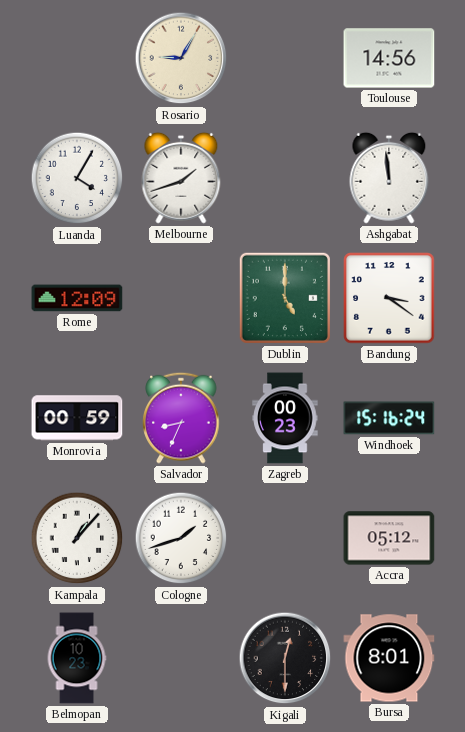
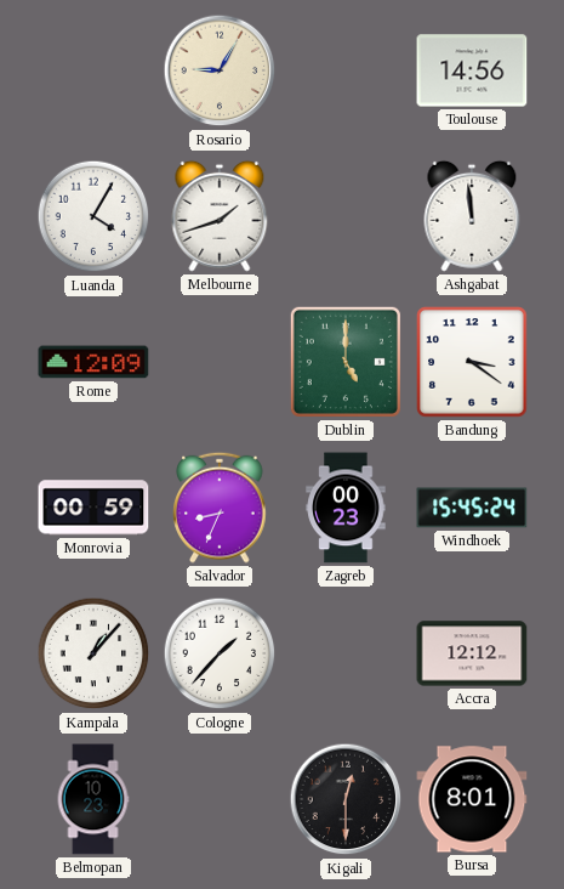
Windhoek: 15:16 -> 15:45 (472, 508)
Cologne: 1:42 -> 1:37 (220, 653)
Accra: 05:12 -> 12:12 (472, 653)
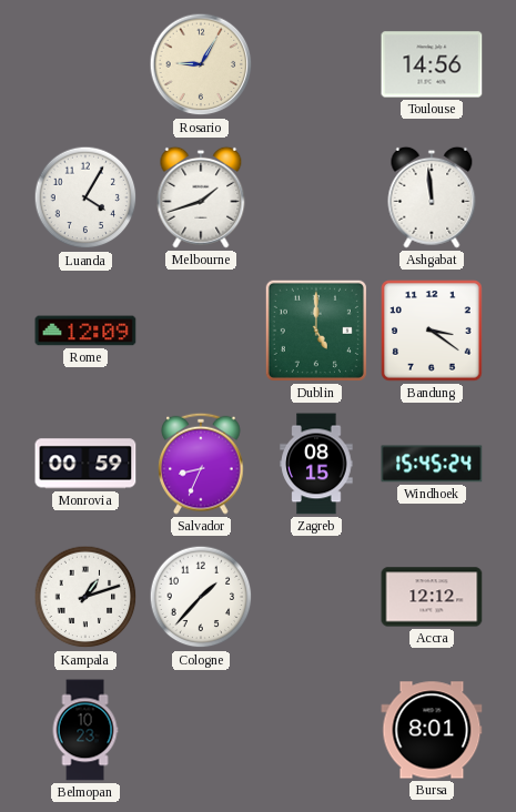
Zagreb: 00:23 -> 08:15 (316, 464)
Kampala: 1:07 -> 1:12 (85, 597)
Kigali: 12:30 -> none (346, 799)
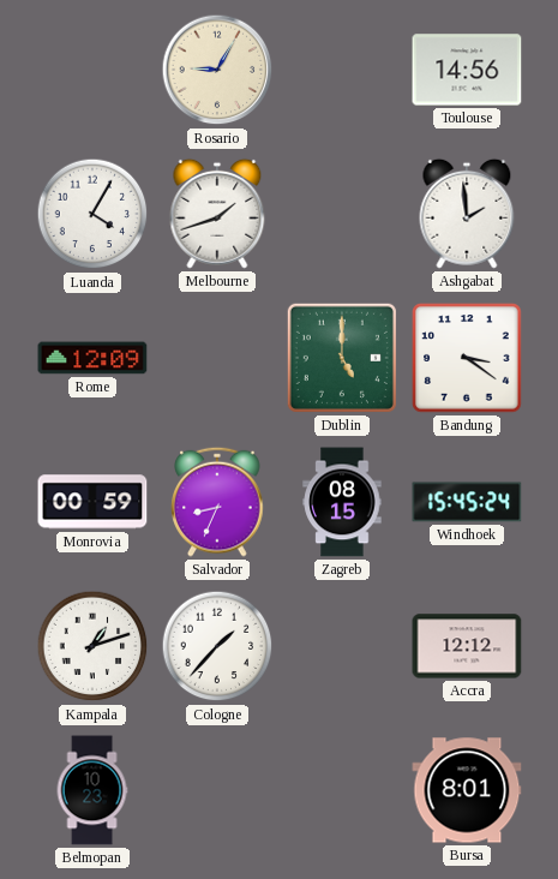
Ashgabat: 11:59 -> 1:59 (467, 214)
